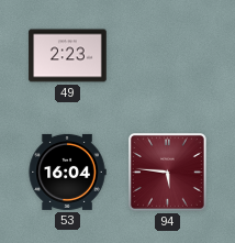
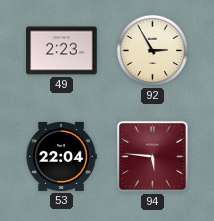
92: none -> 2:55 (152, 50)
53: 16:04 -> 22:04 (61, 156)
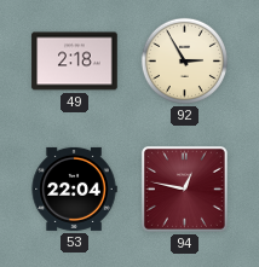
49: 2:23 -> 2:18 (75, 62)
94: 5:46 -> 12:47 (184, 188)
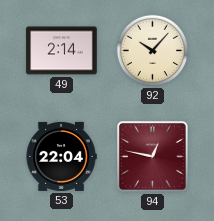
49: 2:18 -> 2:14 (62, 51)
92: 2:55 -> 10:07 (152, 50)
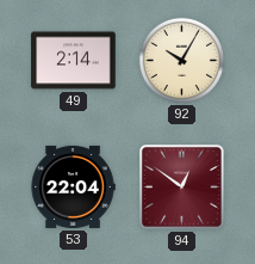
92: 10:07 -> 10:05 (181, 60)
94: 12:47 -> 12:51 (181, 186)
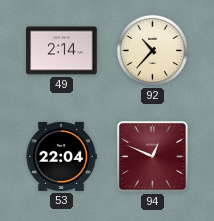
92: 10:05 -> 10:37 (152, 50)
94: 12:51 -> 12:49 (152, 156)
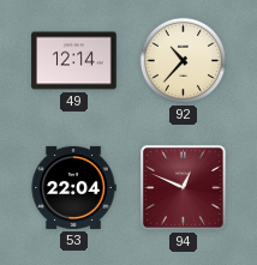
49: 2:14 -> 12:14 (74, 61)
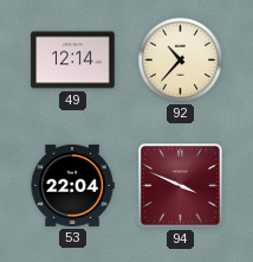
94: 12:49 -> 3:49 (180, 185)
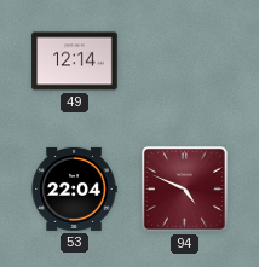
92: 10:37 -> none (180, 59)
94: 3:49 -> 4:49 (184, 188)
